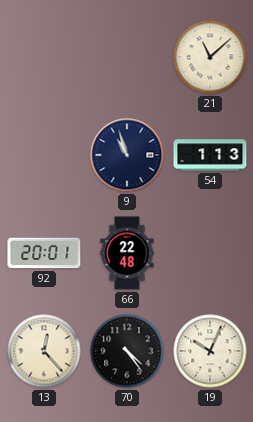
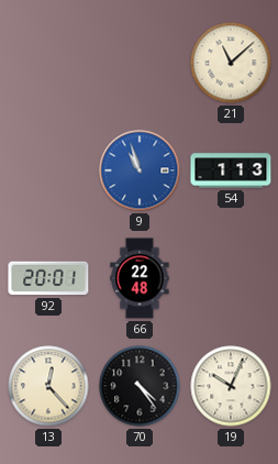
9 dial: navy -> blue (140, 170)
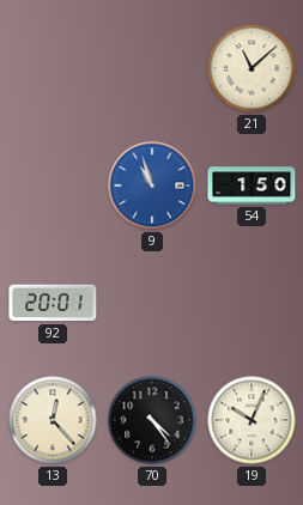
54: 1:13 -> 1:50 (252, 185)
66: 22:48 -> none (140, 278)
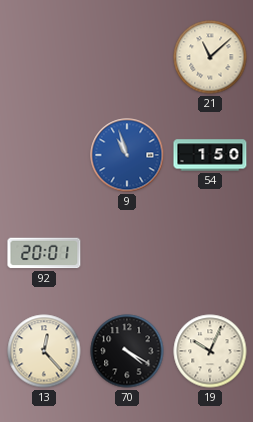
70: 4:24 -> 4:20 (127, 351)
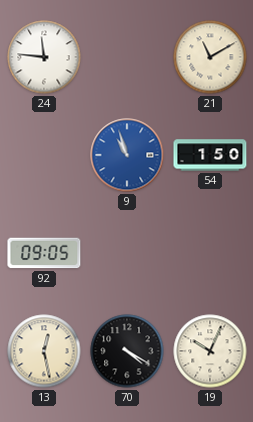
24: none -> 11:46 (44, 57)
21: 11:08 -> 11:10 (210, 57)
92: 20:01 -> 09:05 (44, 253)
13: 12:23 -> 12:28 (44, 351)
